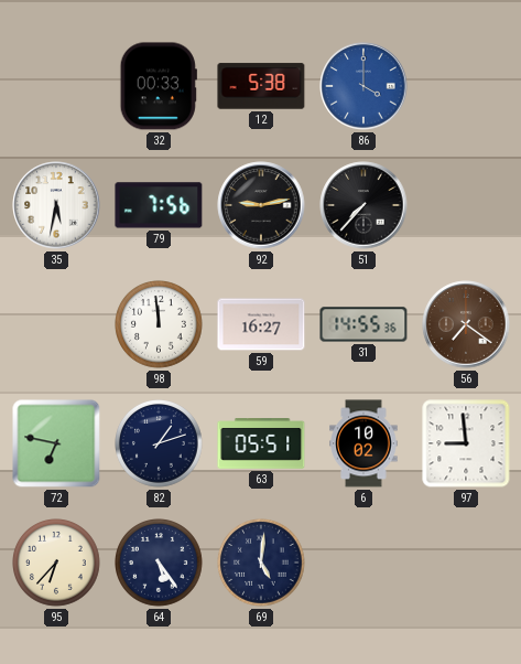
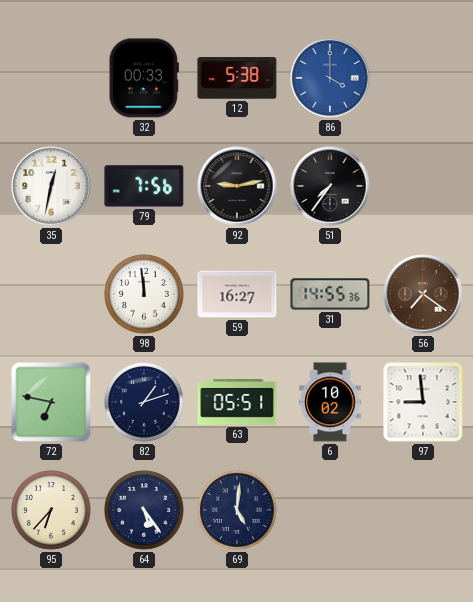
35: 5:32 -> 12:32 (51, 186)
51: 7:37 -> 7:36 (330, 186)
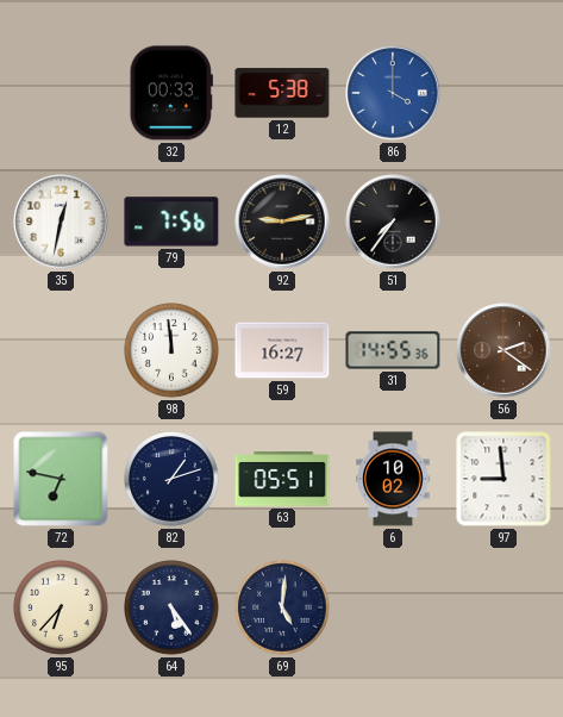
56: 7:21 -> 2:21 (503, 350)
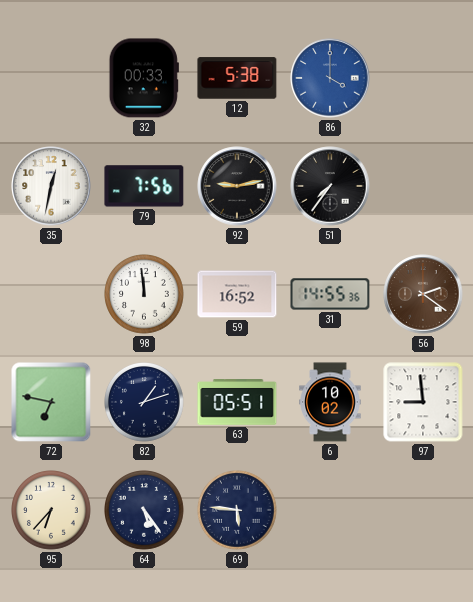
59: 16:27 -> 16:52 (237, 294)
69: 5:01 -> 5:46 (238, 511)
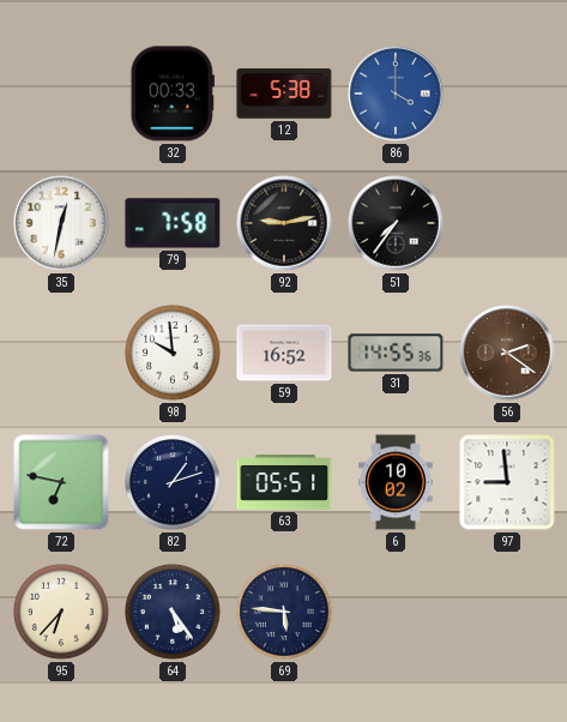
79: 7:56 -> 7:58 (173, 223)
98: 11:59 -> 9:59 (174, 354)
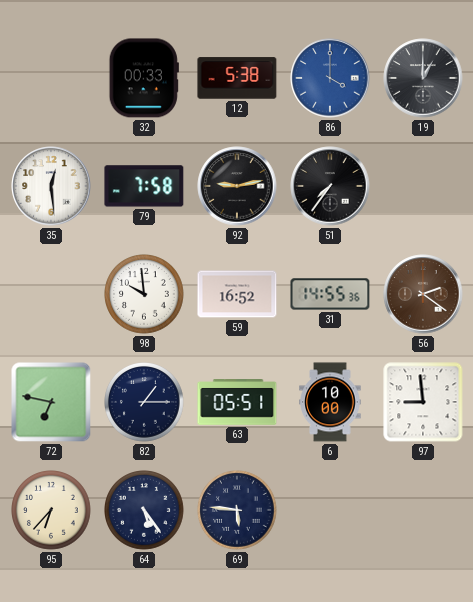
19: none -> 1:00 (423, 78)
35: 12:32 -> 12:29 (51, 186)
82: 1:12 -> 1:15 (145, 403)
6: 10:02 -> 10:00 (330, 402)
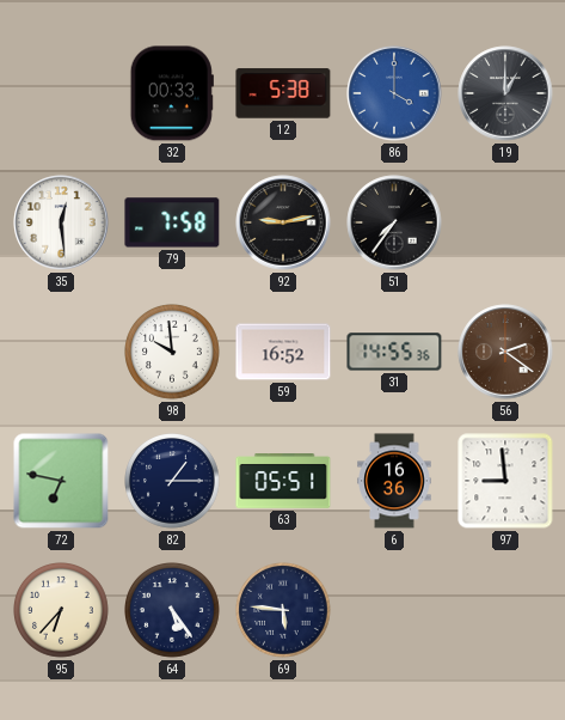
6: 10:00 -> 16:36 (394, 481)
